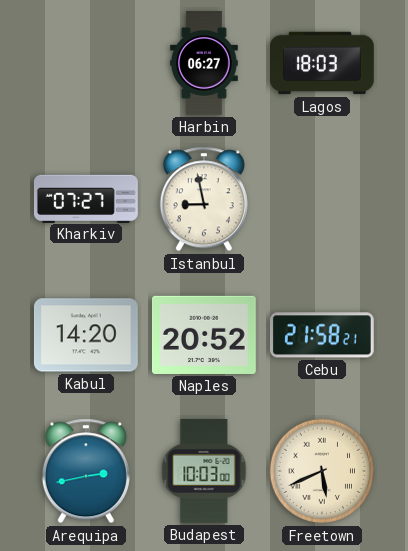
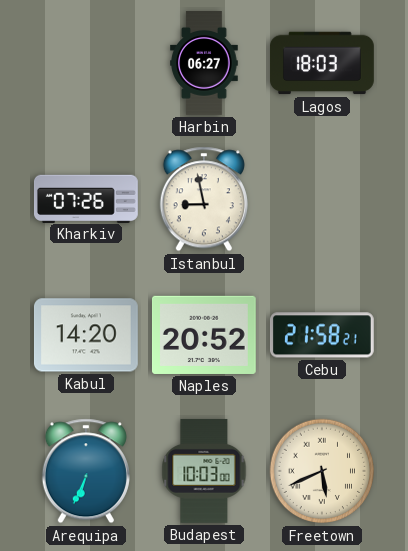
Kharkiv: 07:27 -> 07:26 (86, 198)
Arequipa: 2:43 -> 6:34 (86, 471)
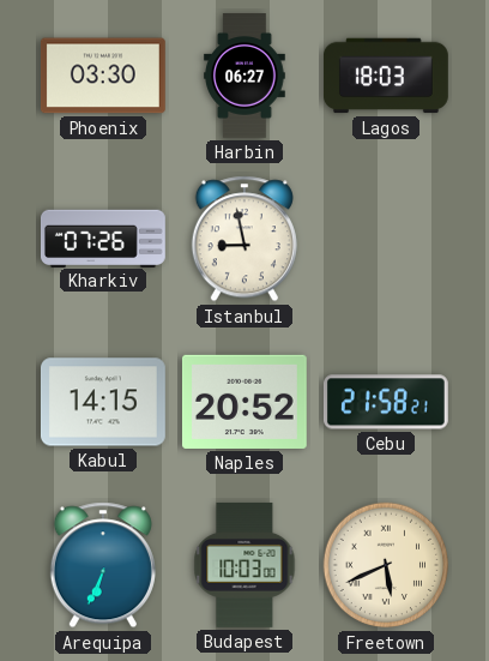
Phoenix: none -> 03:30 (103, 76)
Kabul: 14:20 -> 14:15 (103, 402)
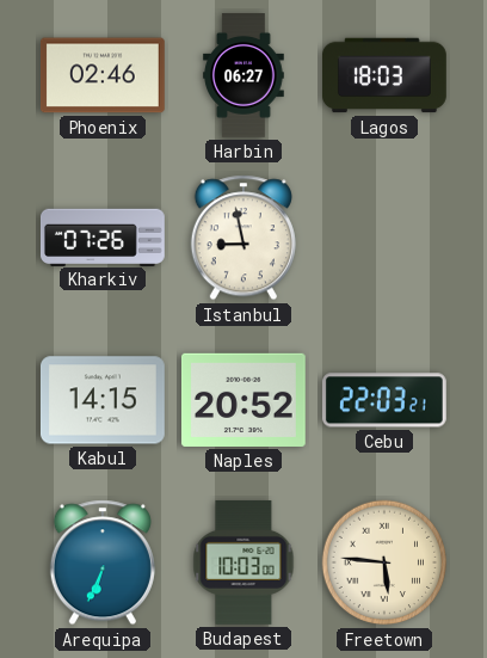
Phoenix: 03:30 -> 02:46 (103, 75)
Cebu: 21:58 -> 22:03 (384, 400)
Freetown: 5:41 -> 5:46 (384, 562)
